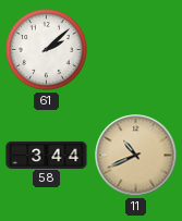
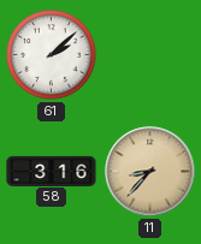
58: 3:44 -> 3:16 (52, 171)
11: 10:41 -> 8:37 (150, 172)
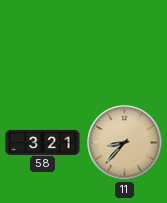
61: 2:08 -> none (52, 55)
58: 3:16 -> 3:21 (43, 142)
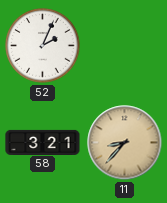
52: none -> 2:04 (43, 46)
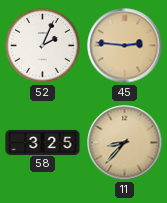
45: none -> 2:46 (125, 46)
58: 3:21 -> 3:25 (43, 142)
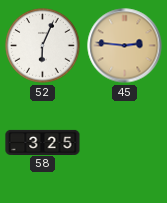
52: 2:04 -> 6:04 (43, 46)
11: 8:37 -> none (125, 143)
